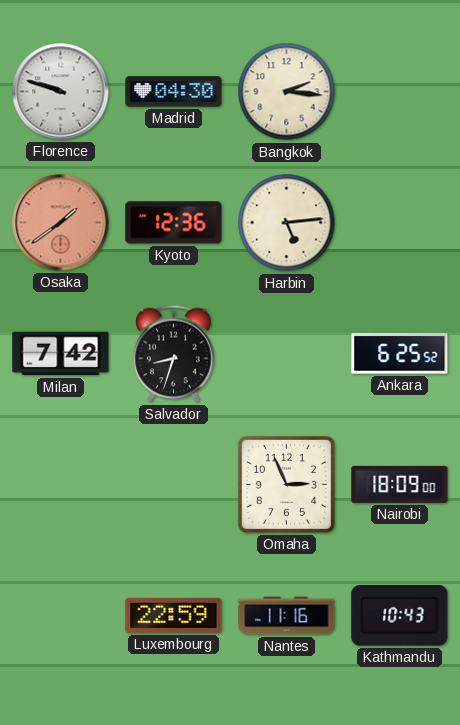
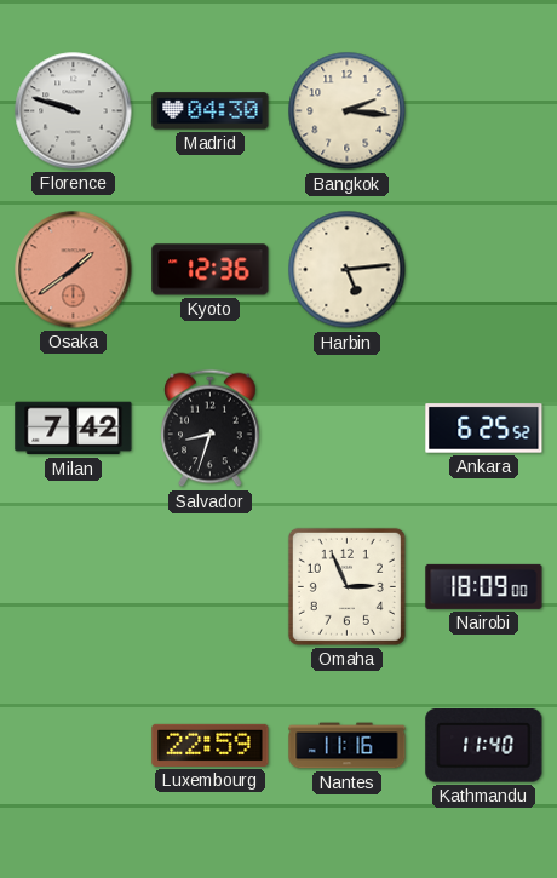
Kathmandu: 10:43 -> 11:40 (484, 746)
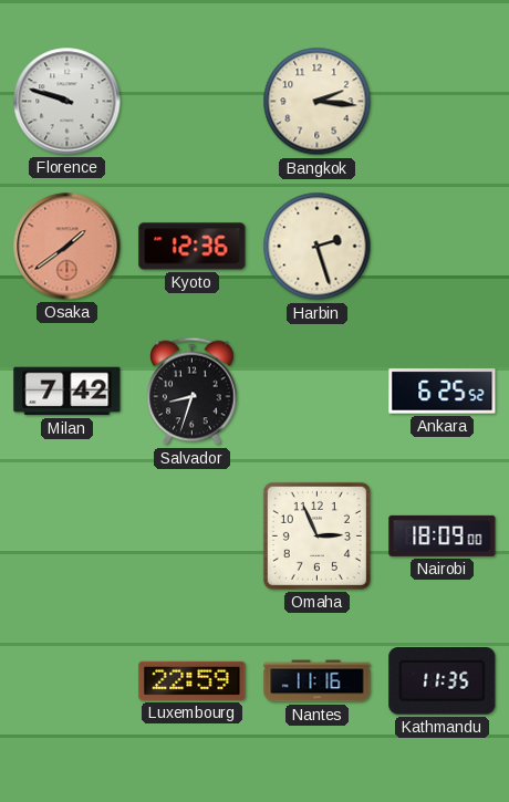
Madrid: 04:30 -> none (211, 111)
Harbin: 5:14 -> 2:27 (318, 247)
Kathmandu: 11:40 -> 11:35 (443, 681)
